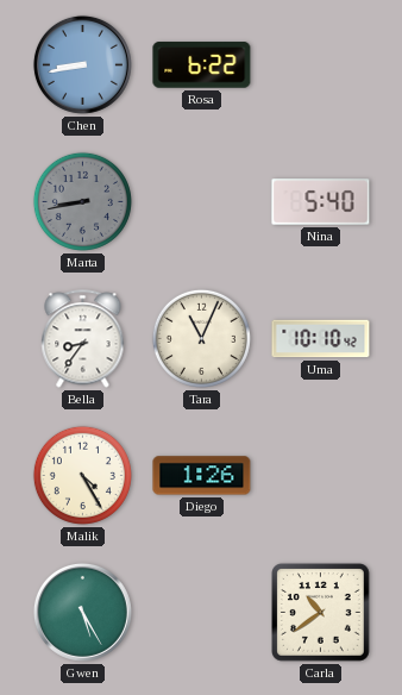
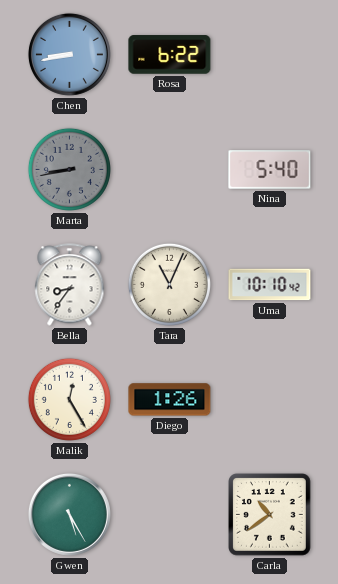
Malik: 4:25 -> 12:25 (69, 399)
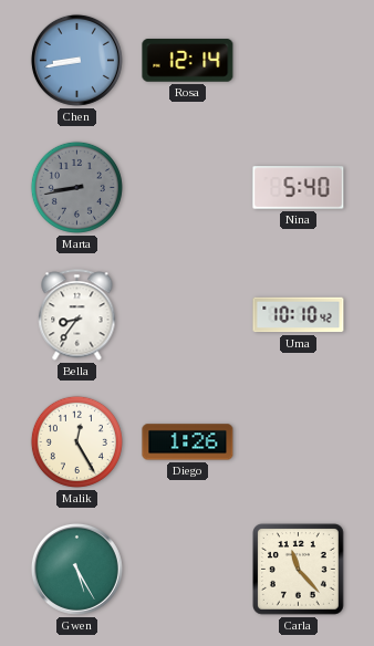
Rosa: 6:22 -> 12:14 (188, 61)
Tara: 11:04 -> none (169, 284)
Carla: 10:39 -> 11:23 (299, 570)
